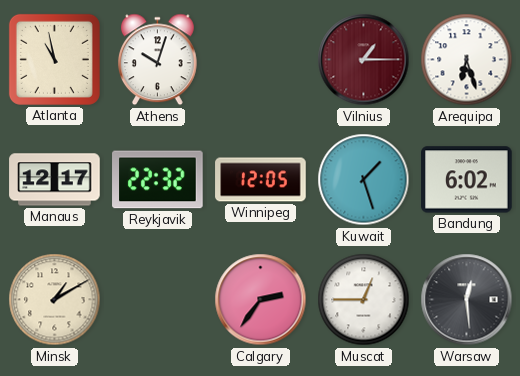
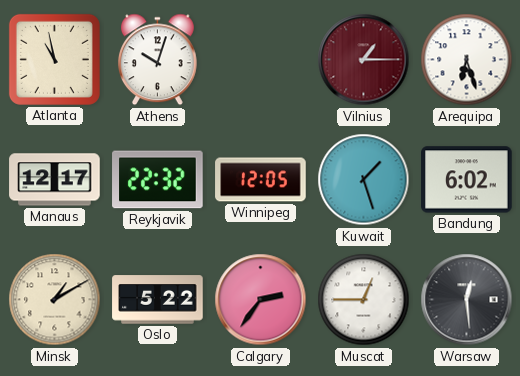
Oslo: none -> 5:22 (158, 300)
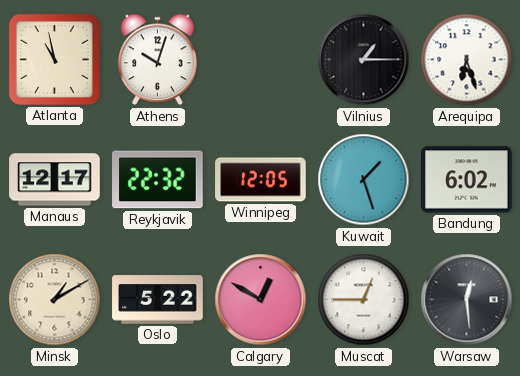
Vilnius dial: burgundy -> black (364, 60)
Calgary: 2:36 -> 12:50 (261, 300)
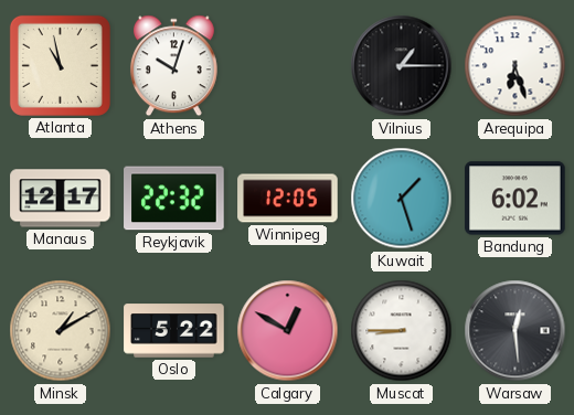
Muscat: 12:45 -> 8:45 (402, 331)
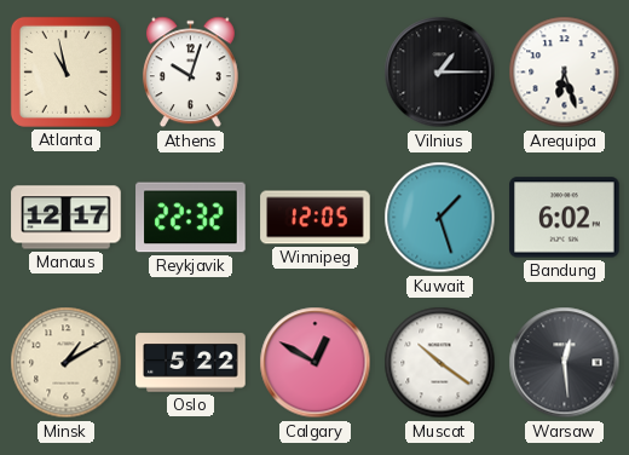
Muscat: 8:45 -> 10:21 (440, 363)
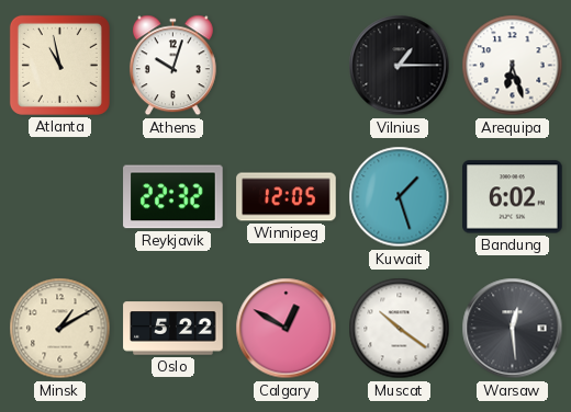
Manaus: 12:17 -> none (67, 218)
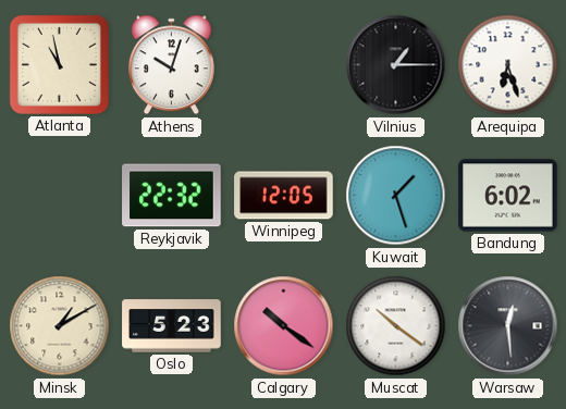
Oslo: 5:22 -> 5:23 (172, 326)
Calgary: 12:50 -> 10:21 (284, 326)
